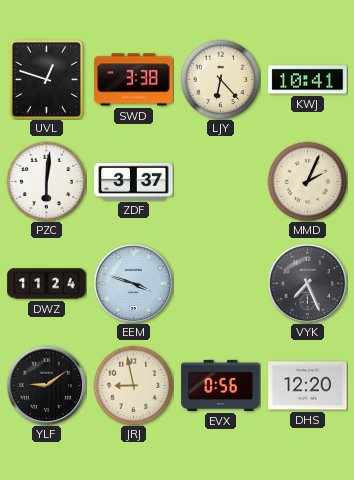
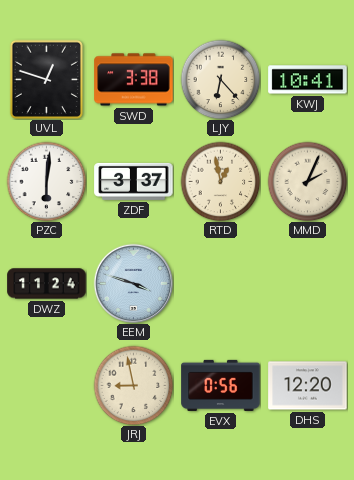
RTD: none -> 12:58 (220, 181)
VYK: 7:26 -> none (307, 283)
YLF: 9:09 -> none (46, 385)
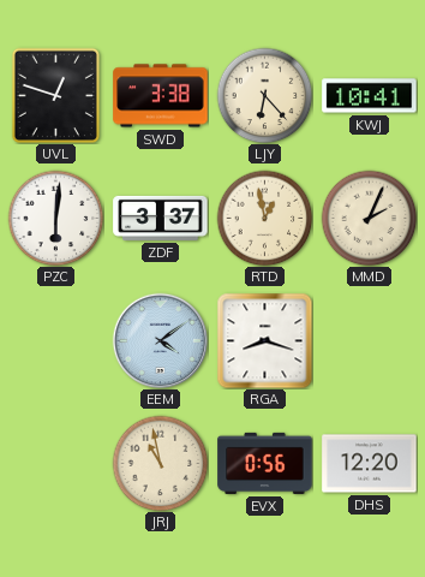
DWZ: 11:24 -> none (47, 284)
EEM: 3:48 -> 4:09 (160, 340)
RGA: none -> 8:18 (264, 340)
JRJ: 8:58 -> 10:58 (160, 463)
